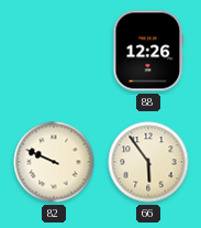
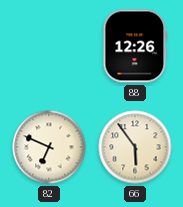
82: 9:49 -> 6:49 (49, 147)
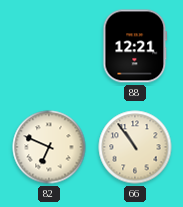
88: 12:26 -> 12:21 (135, 46)
66: 5:54 -> 10:54 (135, 147)
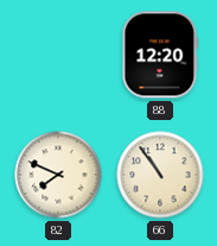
88: 12:21 -> 12:20 (160, 55)
82: 6:49 -> 7:49 (58, 175)
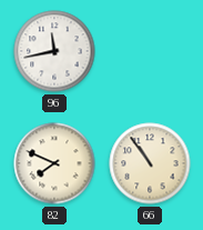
96: none -> 11:43 (54, 51)
88: 12:20 -> none (160, 55)
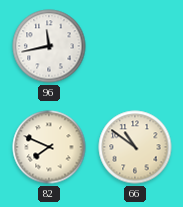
66: 10:54 -> 10:51 (135, 147)
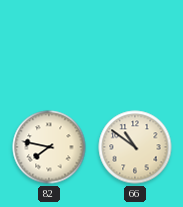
96: 11:43 -> none (49, 46)
82: 7:49 -> 7:47 (49, 147)
